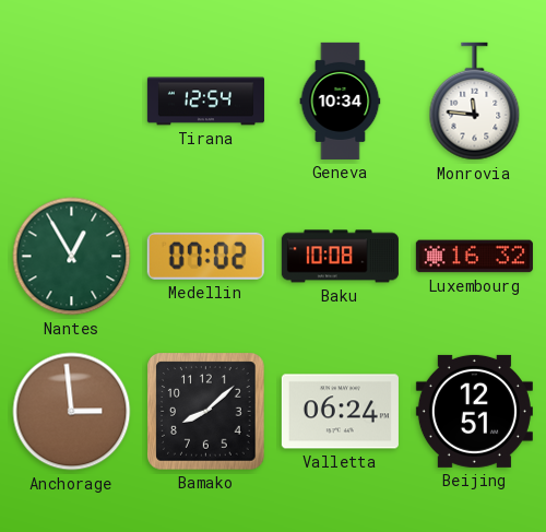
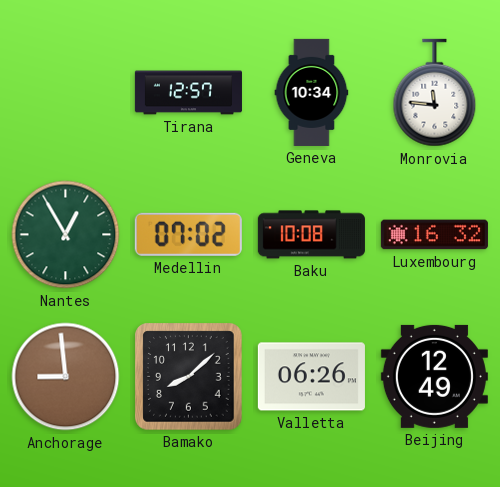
Tirana: 12:54 -> 12:57 (188, 93)
Anchorage: 2:59 -> 8:59 (66, 377)
Valletta: 06:24 -> 06:26 (311, 377)
Beijing: 12:51 -> 12:49 (434, 376)
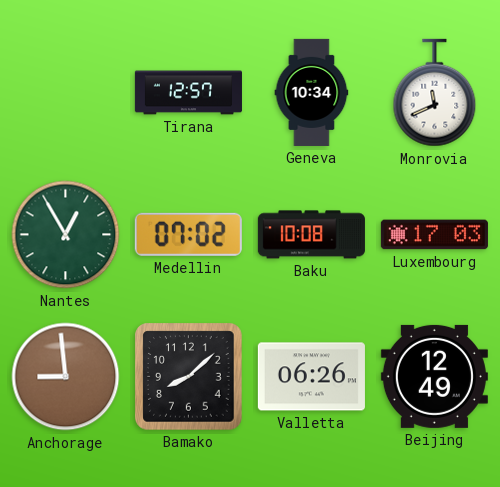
Monrovia: 11:46 -> 11:41 (435, 93)
Luxembourg: 16:32 -> 17:03 (434, 235)
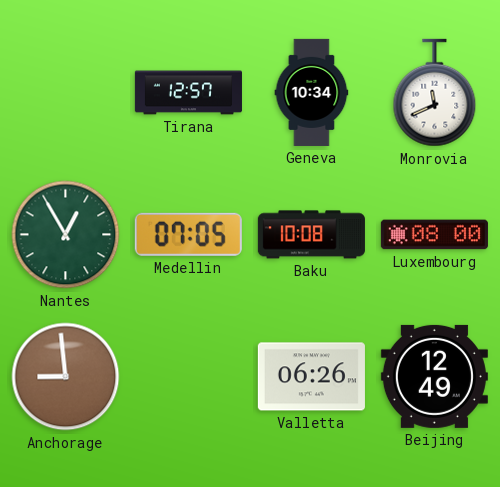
Medellin: 07:02 -> 07:05 (188, 234)
Luxembourg: 17:03 -> 08:00 (434, 235)
Bamako: 8:08 -> none (189, 377)
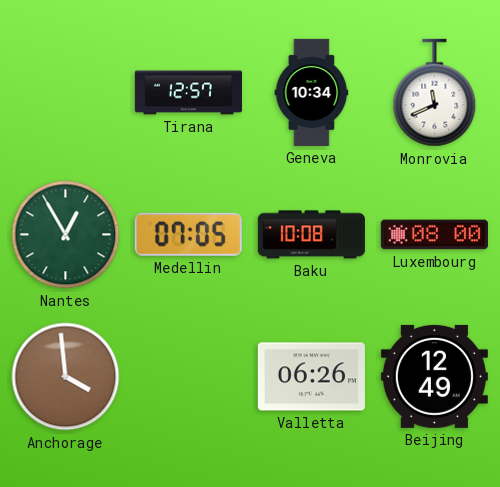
Anchorage: 8:59 -> 3:59 (66, 377)
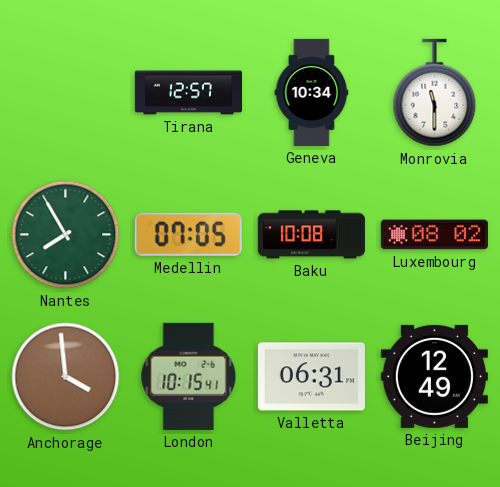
Monrovia: 11:41 -> 11:30 (435, 93)
Nantes: 12:55 -> 7:55 (66, 235)
Luxembourg: 08:00 -> 08:02 (434, 235)
London: none -> 10:15 (189, 376)
Valletta: 06:26 -> 06:31 (311, 377)
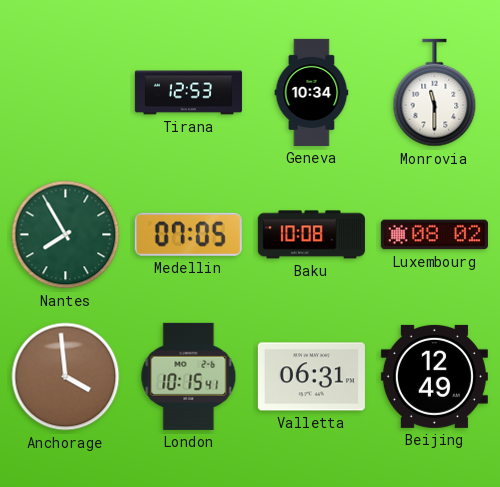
Tirana: 12:57 -> 12:53 (188, 93)
